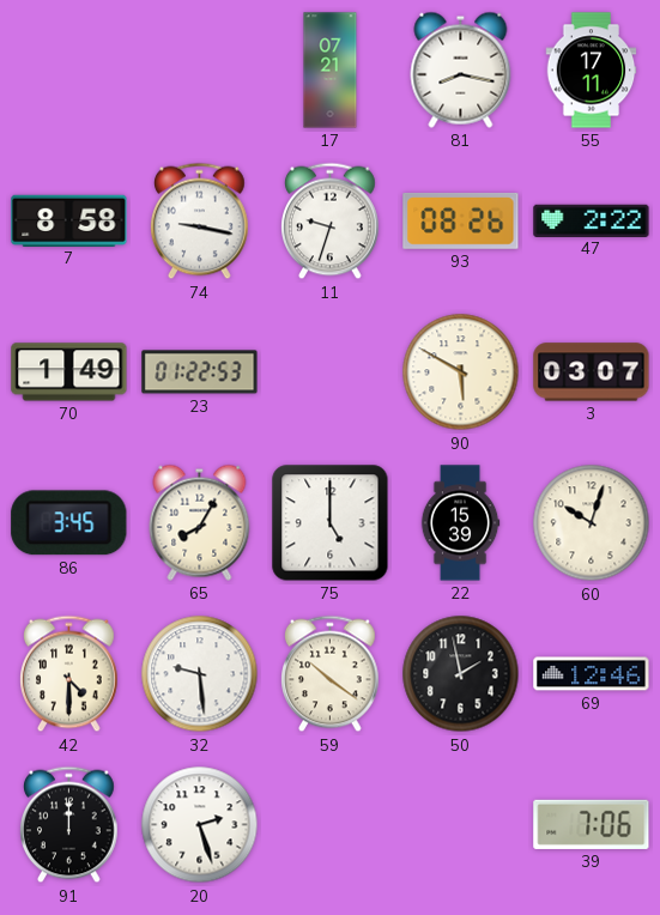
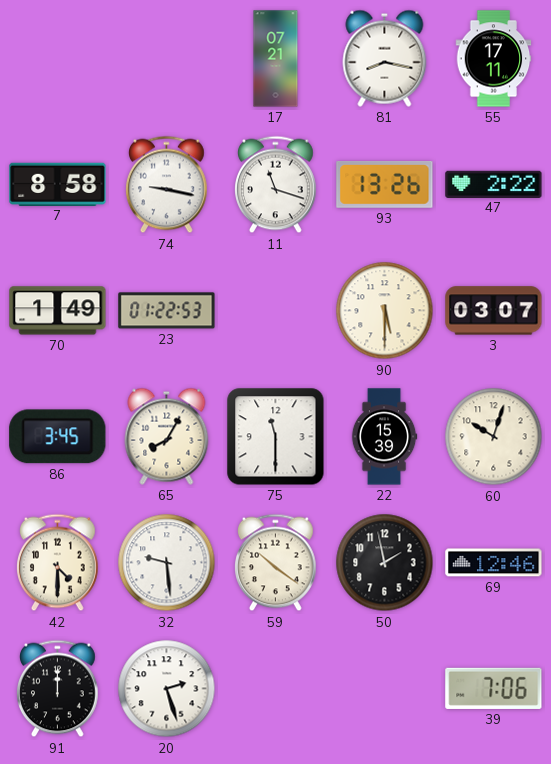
11: 9:33 -> 11:18 (276, 185)
93: 08:26 -> 13:26 (385, 185)
90: 5:50 -> 5:30 (385, 311)
75: 5:00 -> 11:30 (276, 437)
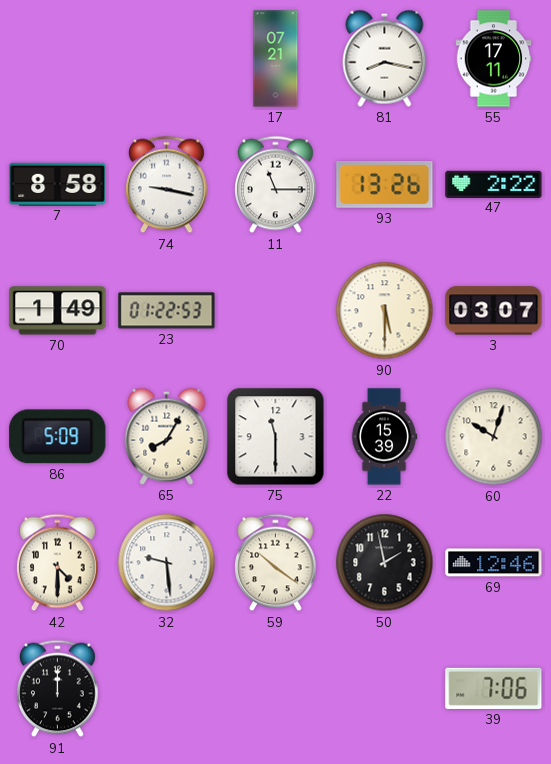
11: 11:18 -> 11:15 (276, 185)
86: 3:45 -> 5:09 (58, 437)
20: 2:27 -> none (167, 689)
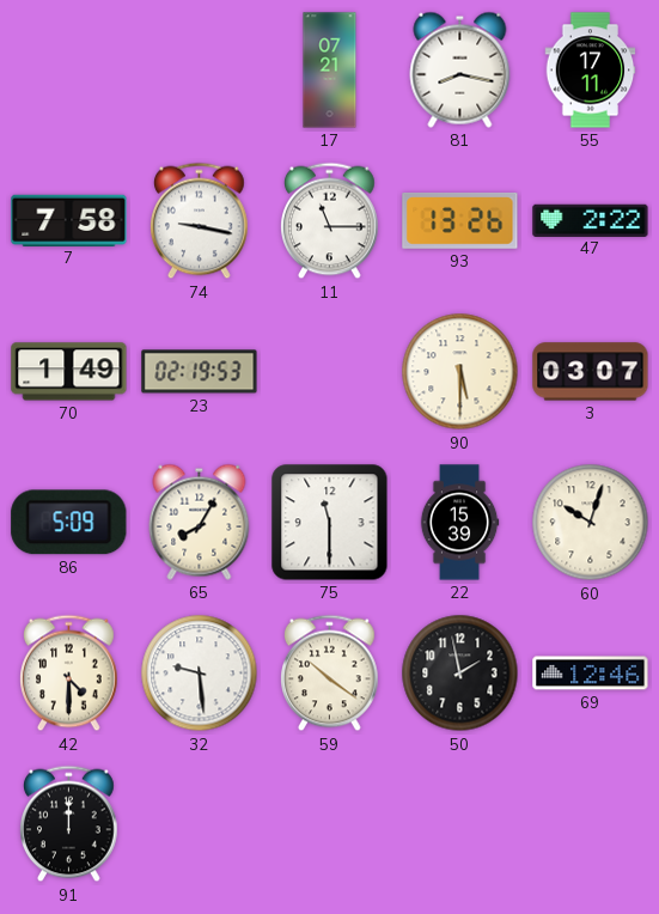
7: 8:58 -> 7:58 (69, 220)
23: 01:22 -> 02:19 (200, 372)
39: 7:06 -> none (494, 688)
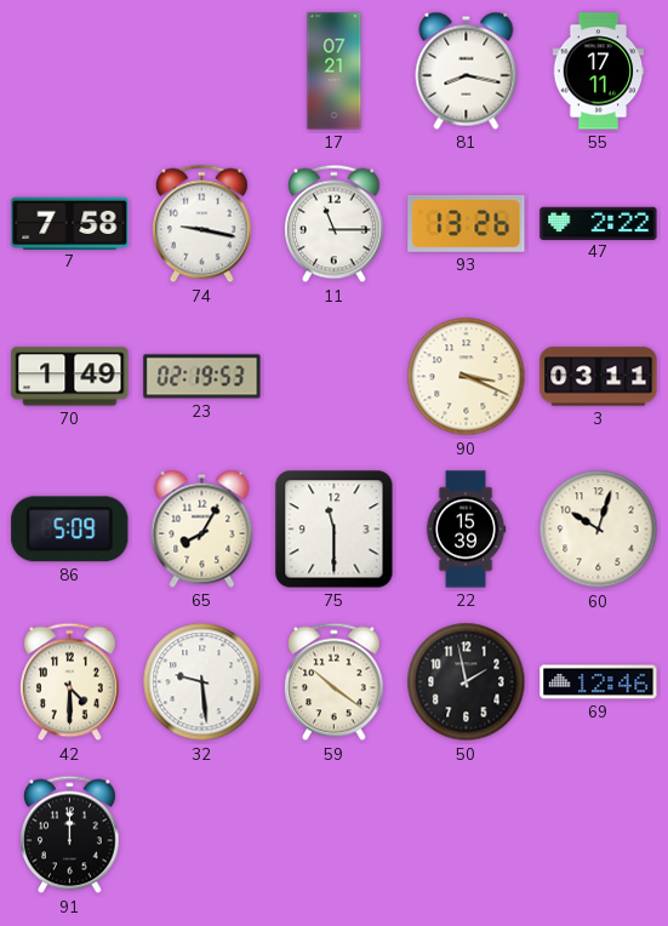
90: 5:30 -> 3:19 (467, 377)
3: 03:07 -> 03:11 (599, 377)
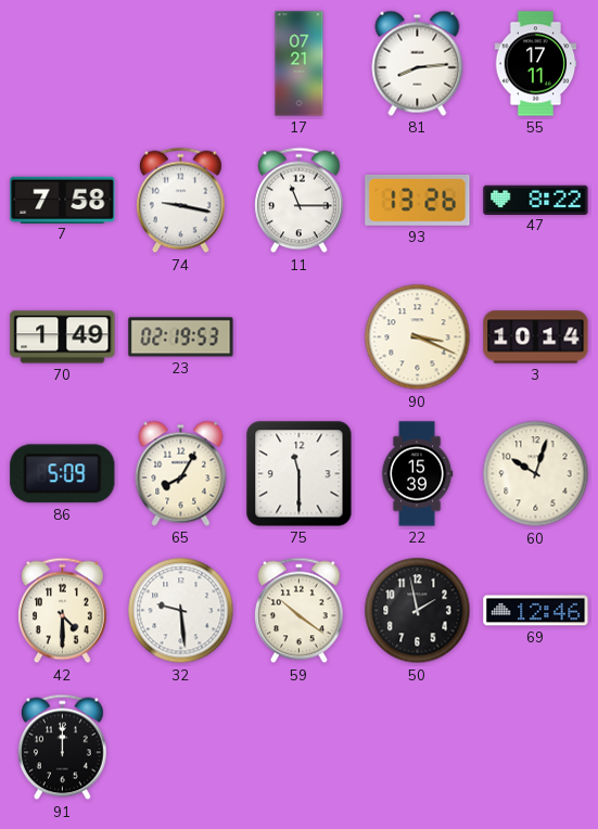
81: 8:17 -> 8:14 (418, 63)
47: 2:22 -> 8:22 (536, 200)
3: 03:11 -> 10:14 (536, 337)
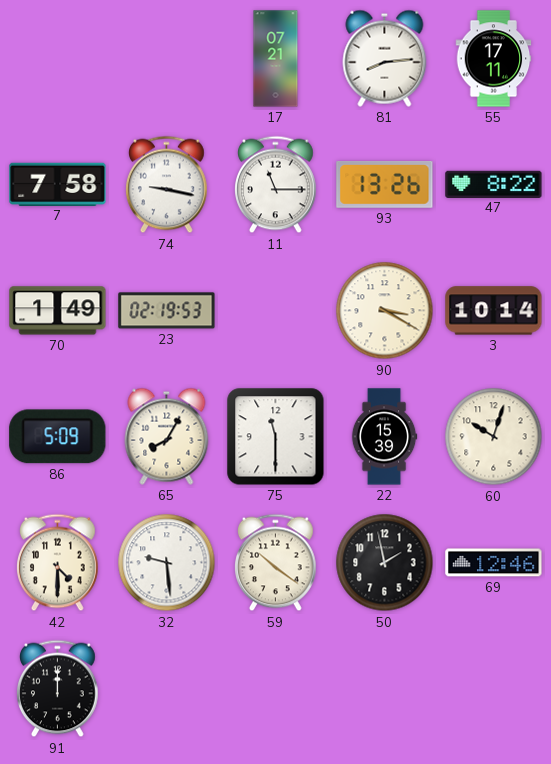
90: 3:19 -> 3:20 (385, 311)
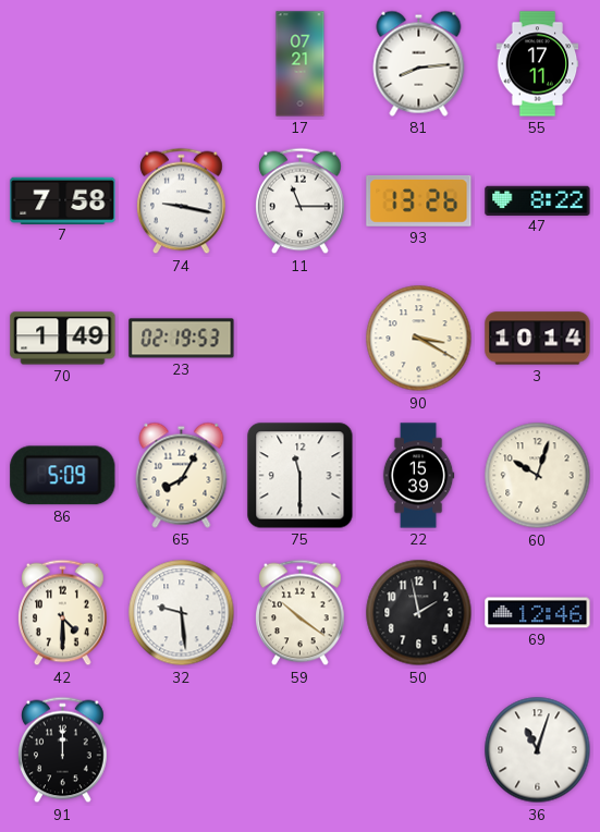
36: none -> 11:03 (538, 750)
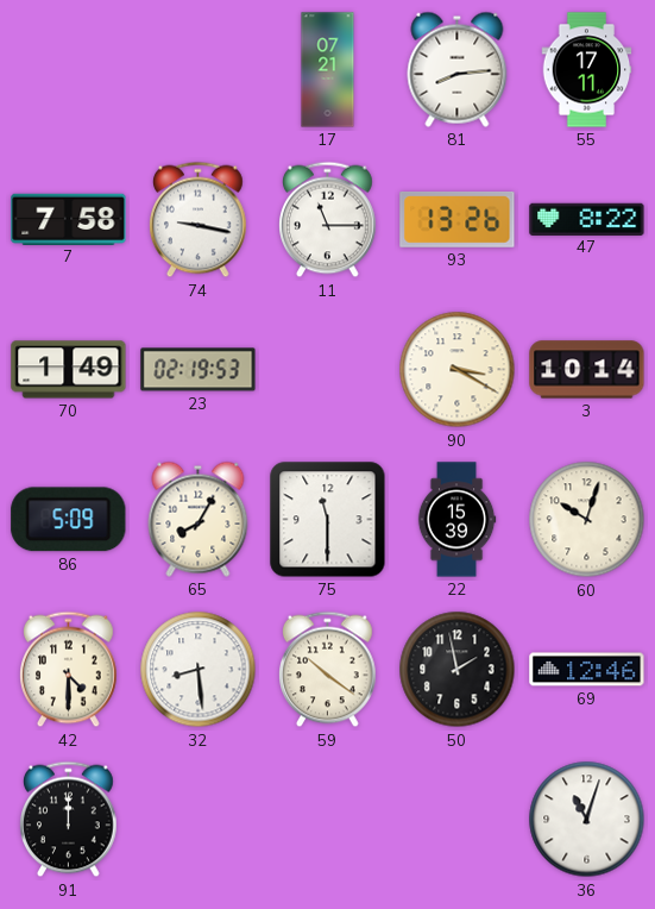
32: 9:29 -> 8:29 (199, 670)
